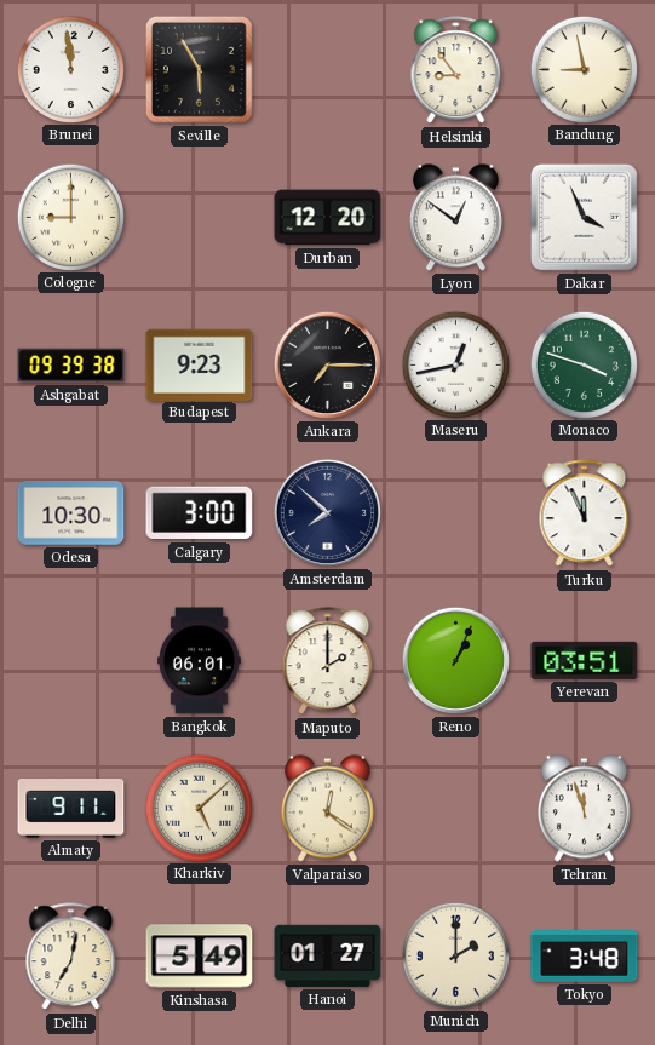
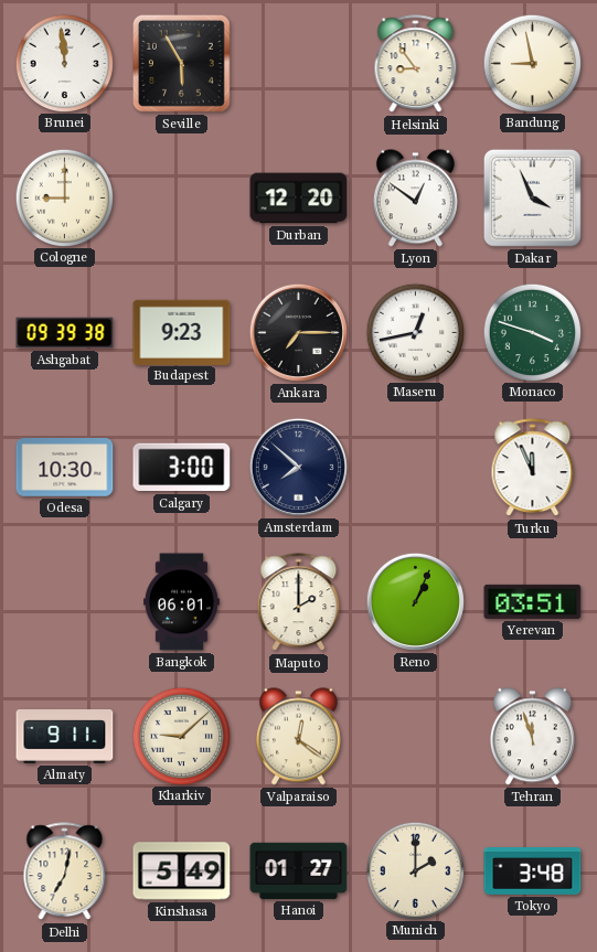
Kharkiv: 5:08 -> 9:08 (181, 736)
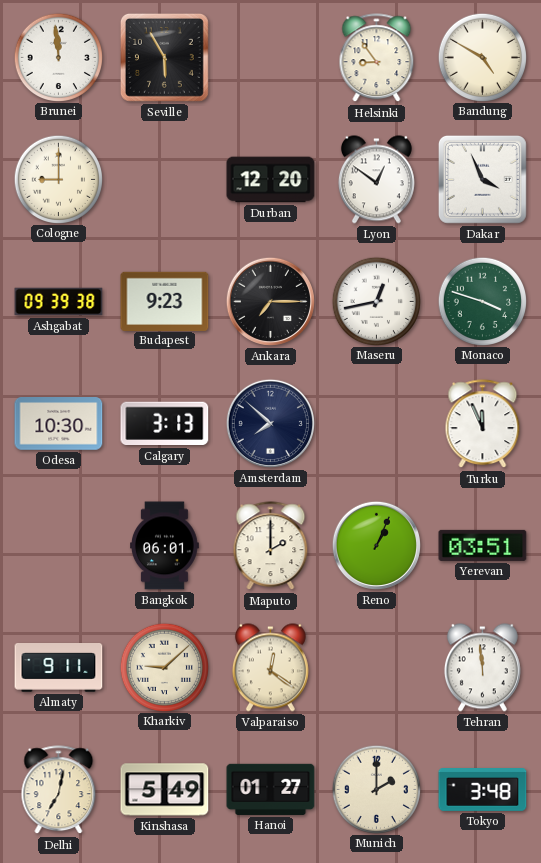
Bandung: 8:58 -> 4:50 (482, 57)
Calgary: 3:00 -> 3:13 (165, 424)
Tehran: 11:57 -> 11:59 (482, 668)
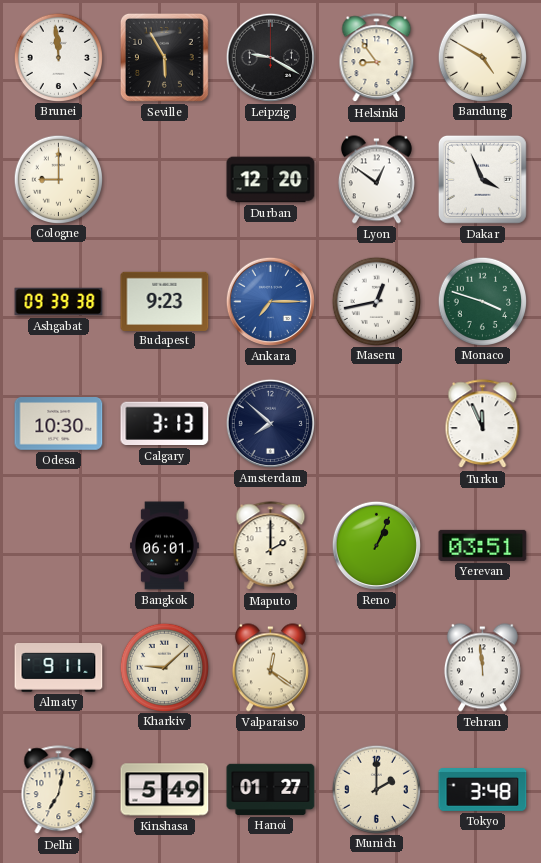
Leipzig: none -> 9:20 (270, 57)
Ankara dial: black -> blue (270, 301)
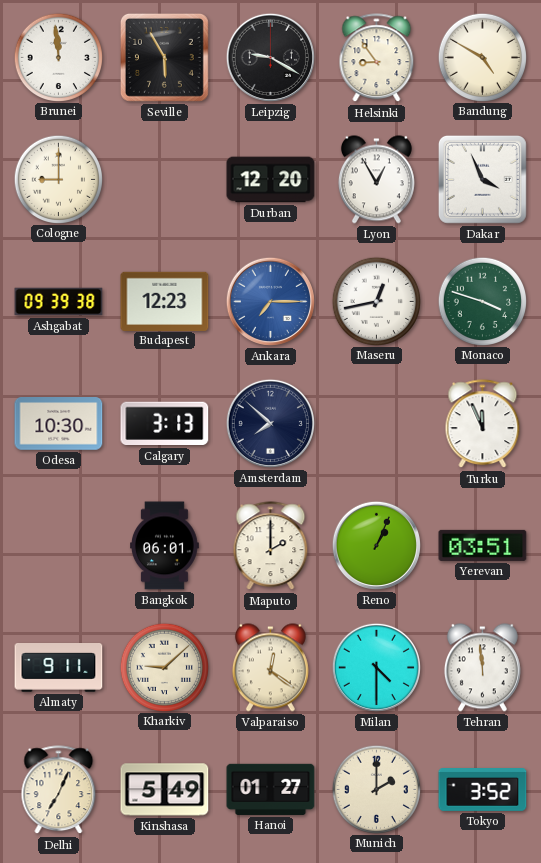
Lyon: 12:51 -> 12:55 (376, 180)
Budapest: 9:23 -> 12:23 (165, 301)
Milan: none -> 4:30 (376, 667)
Delhi: 7:02 -> 7:04 (59, 790)
Tokyo: 3:48 -> 3:52 (483, 790)
